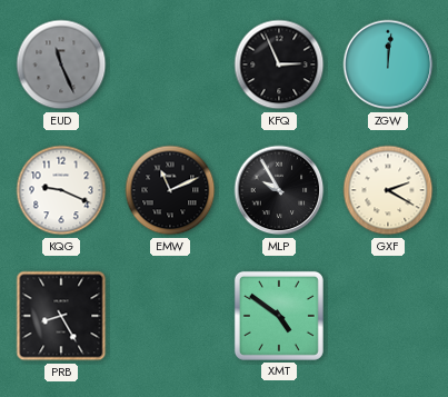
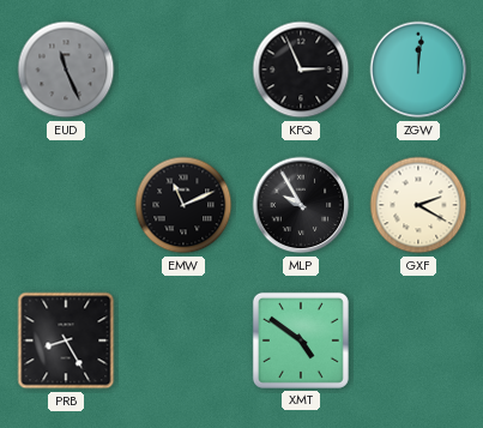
KQG: 9:19 -> none (61, 190)
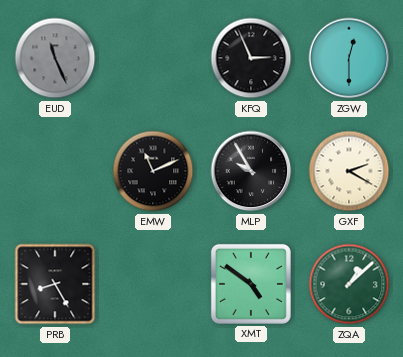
ZGW: 12:01 -> 12:30 (349, 58)
ZQA: none -> 1:08 (349, 284)
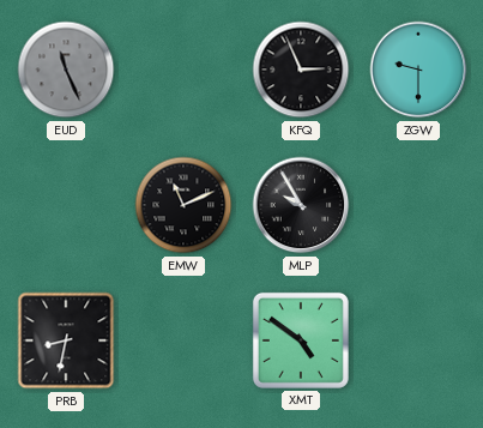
ZGW: 12:30 -> 9:30 (418, 70)
GXF: 2:20 -> none (349, 171)
PRB: 8:25 -> 8:32 (66, 340)
ZQA: 1:08 -> none (349, 284)
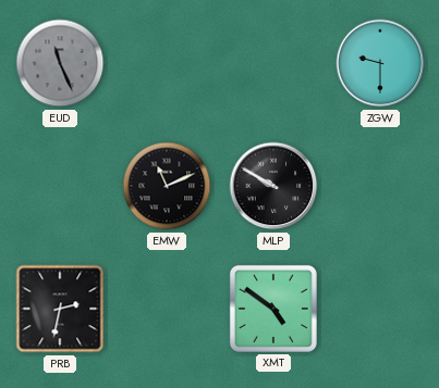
KFQ: 2:56 -> none (301, 70)
MLP: 9:55 -> 9:50 (273, 186)
PRB: 8:32 -> 2:32 (60, 309)
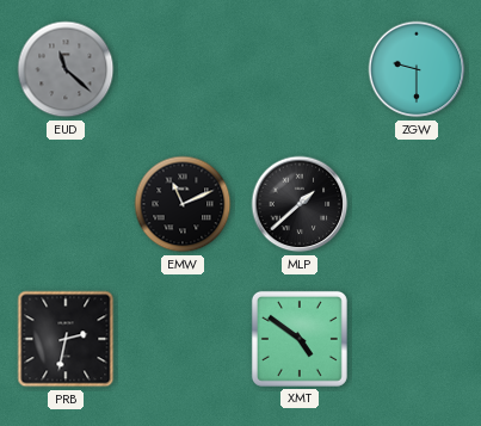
EUD: 11:26 -> 11:22 (66, 69)
MLP: 9:50 -> 1:38 (300, 204)
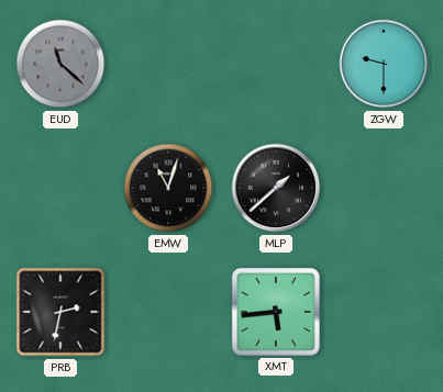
EMW: 11:11 -> 11:03 (168, 188)
XMT: 4:51 -> 5:44 (276, 312)
